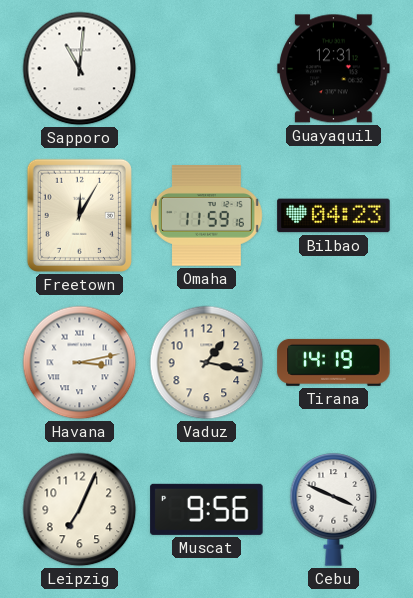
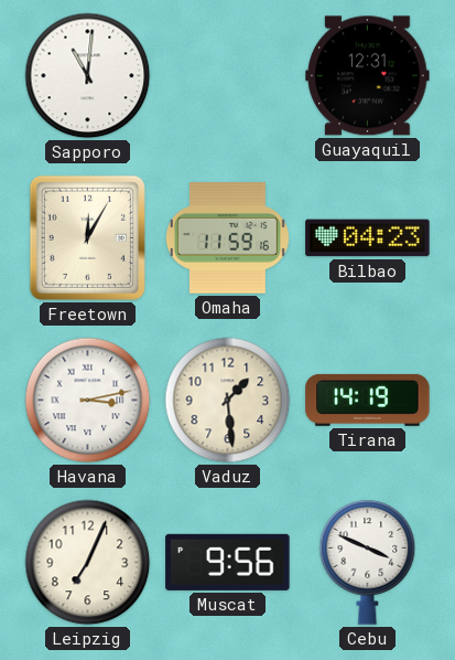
Vaduz: 1:17 -> 1:29 (228, 401)
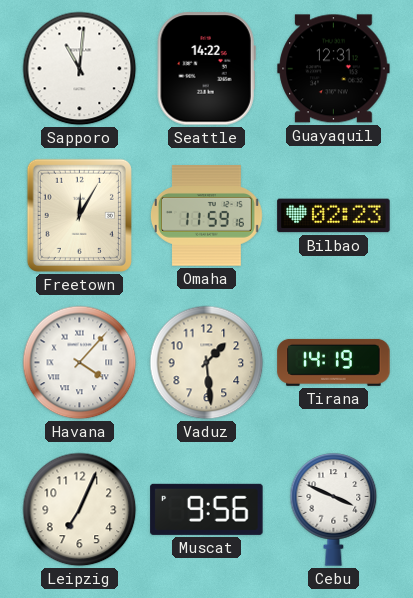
Seattle: none -> 14:22 (206, 69)
Bilbao: 04:23 -> 02:23 (334, 216)
Havana: 3:13 -> 4:07 (80, 363)
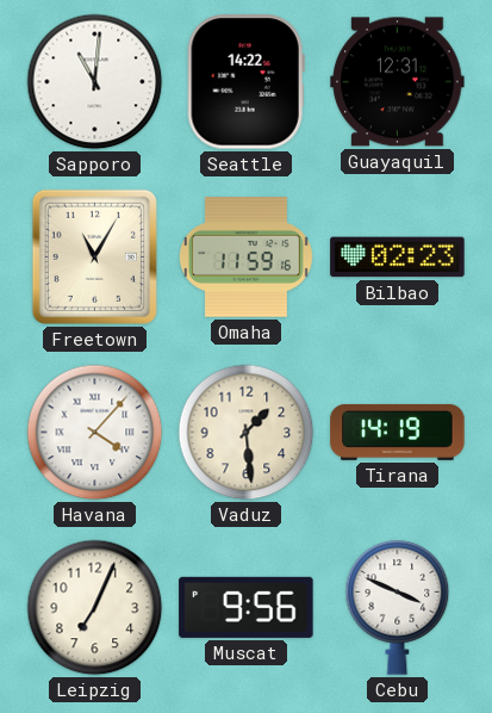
Freetown: 12:05 -> 11:05 (94, 256)
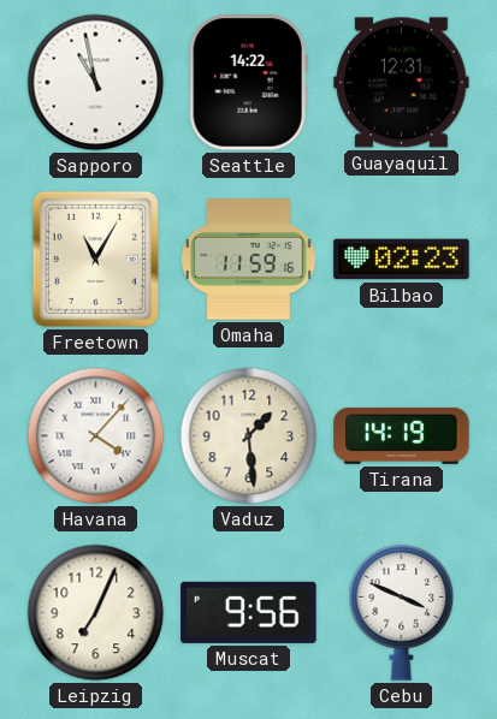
Sapporo: 11:01 -> 10:58 (96, 83)
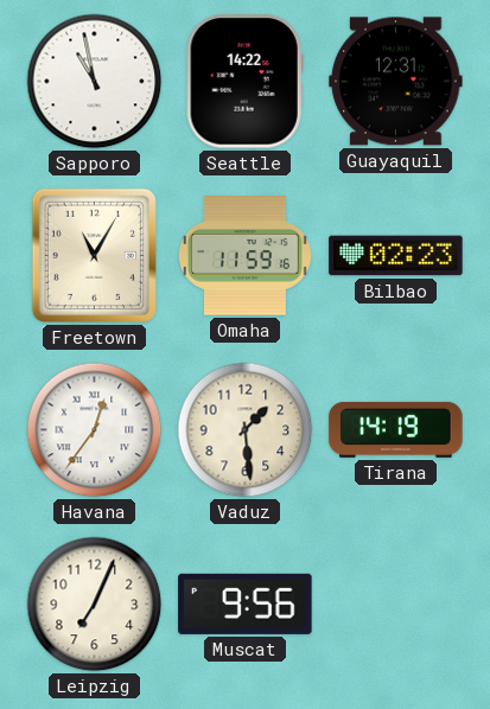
Havana: 4:07 -> 12:36 (95, 430)
Cebu: 3:49 -> none (402, 613)
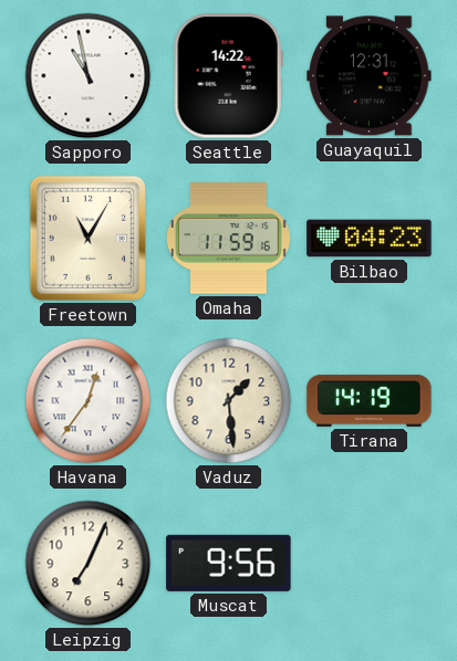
Bilbao: 02:23 -> 04:23 (370, 239)
